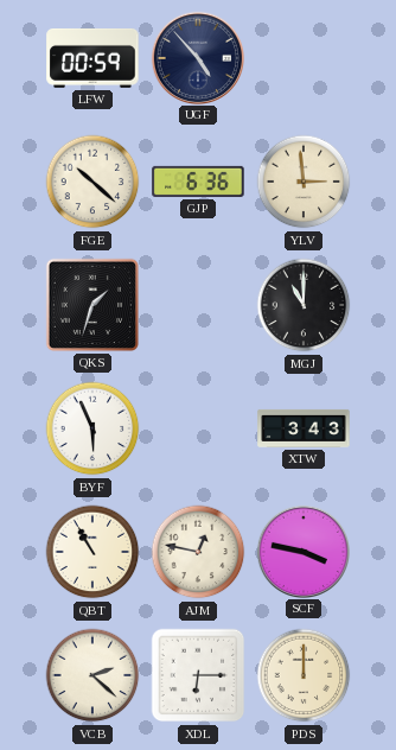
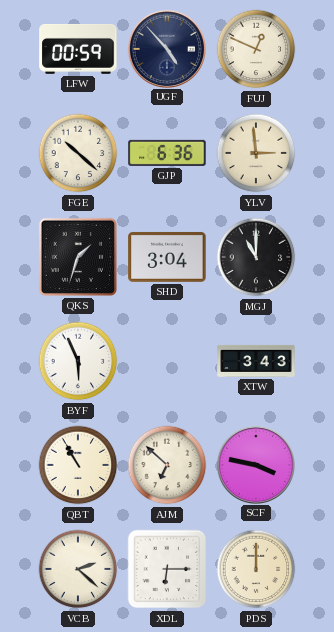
FUJ: none -> 12:49 (256, 49)
SHD: none -> 3:04 (167, 257)
AJM: 12:47 -> 6:52 (167, 465)
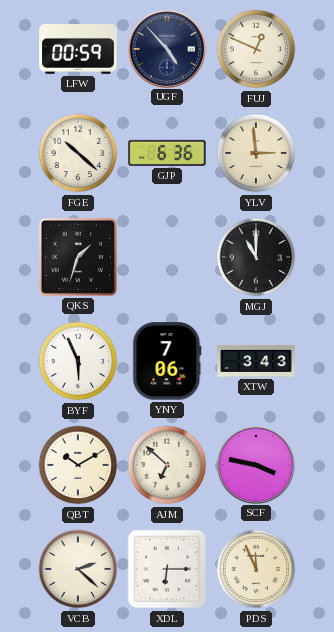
SHD: 3:04 -> none (167, 257)
YNY: none -> 7:06 (167, 361)
QBT: 10:55 -> 10:10 (78, 465)
PDS: 12:00 -> 11:56 (256, 569)
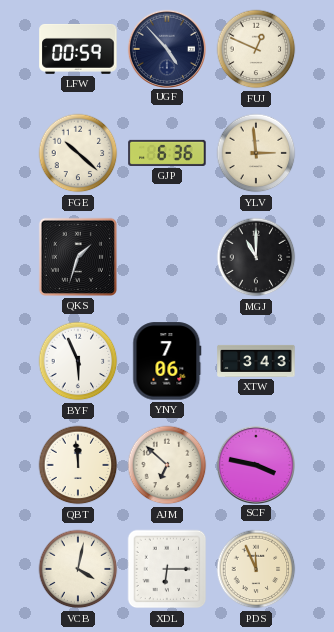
QBT: 10:10 -> 11:59 (78, 465)
VCB: 2:22 -> 4:02 (78, 569)
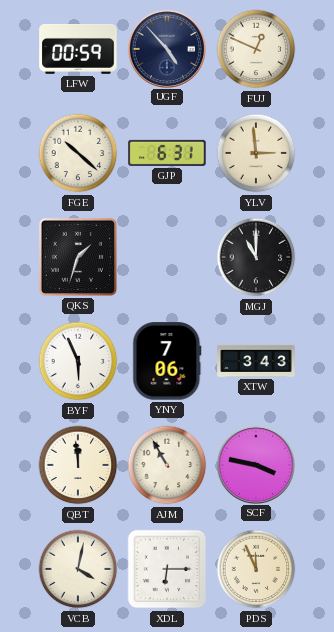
GJP: 6:36 -> 6:31 (167, 153)
AJM: 6:52 -> 10:55 (167, 465)
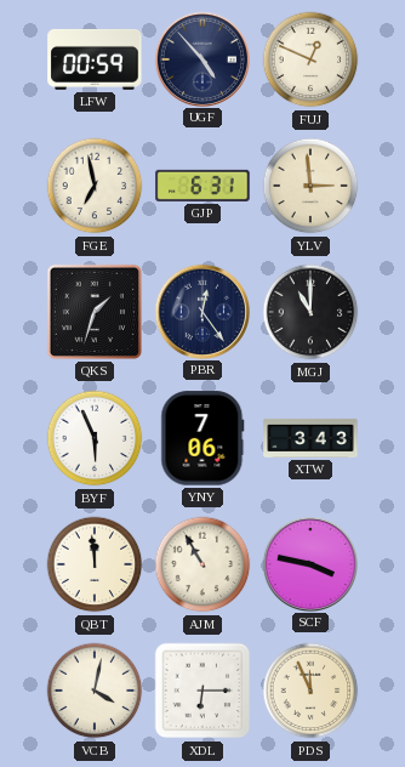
FGE: 10:22 -> 6:58 (95, 186)
PBR: none -> 12:24 (201, 311)
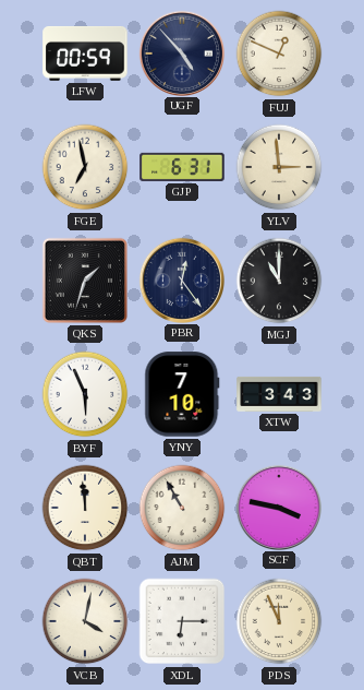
YNY: 7:06 -> 7:10 (182, 394)
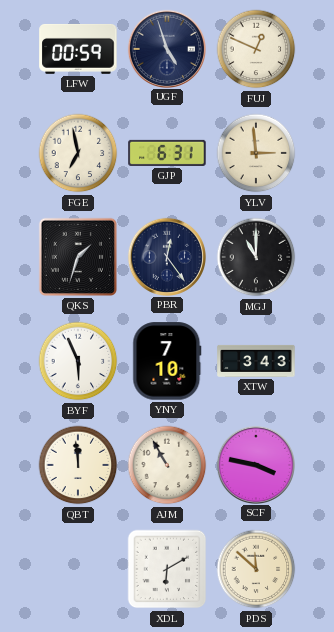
UGF: 4:53 -> 4:57 (166, 48)
VCB: 4:02 -> none (85, 621)
XDL: 6:15 -> 6:10 (167, 569)
PDS: 11:56 -> 11:52 (256, 569)
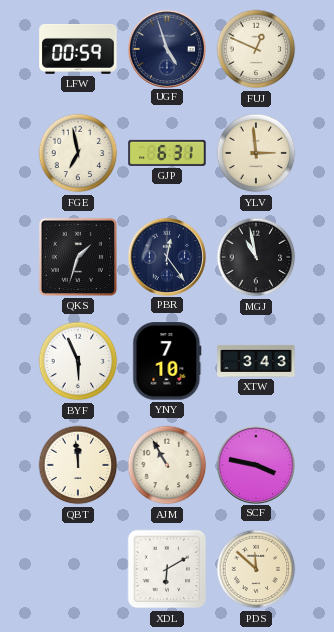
MGJ: 11:00 -> 10:58 (256, 257)
